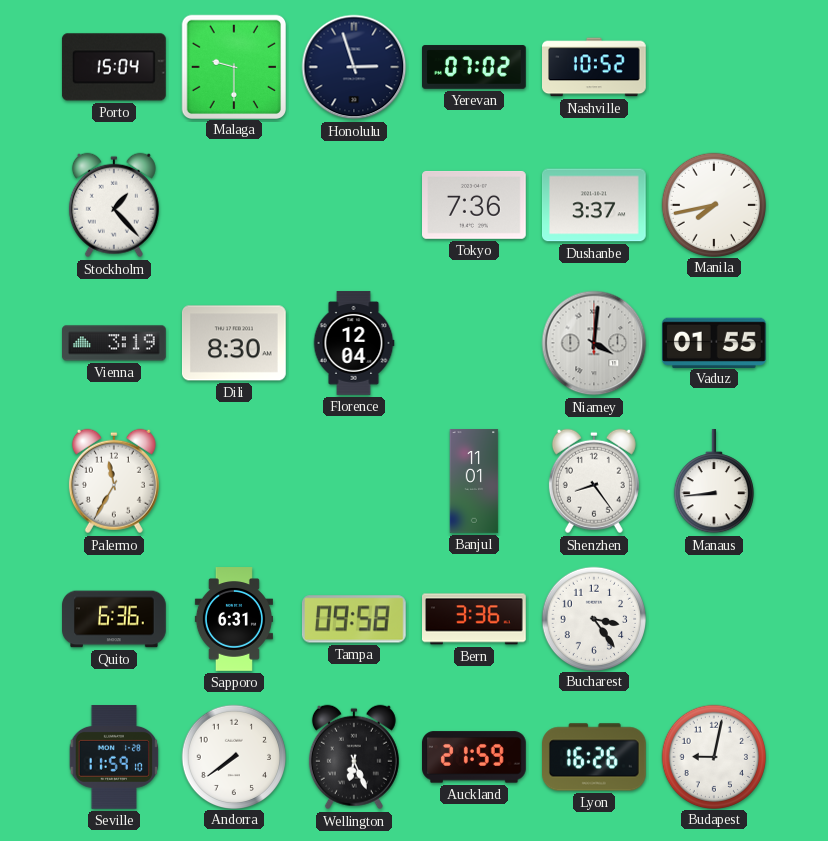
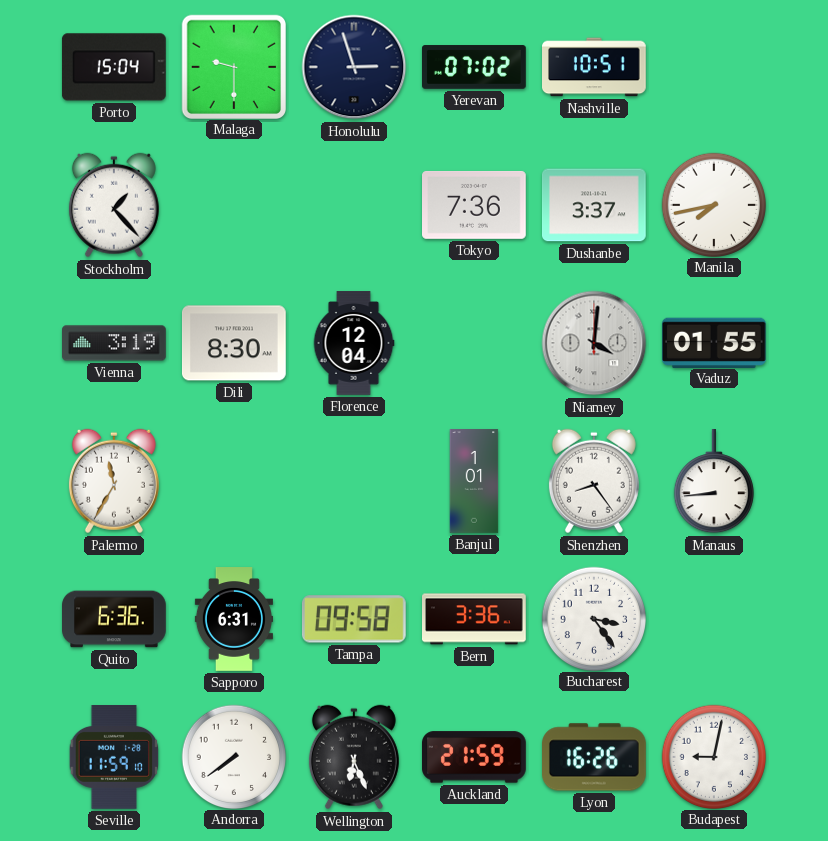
Nashville: 10:52 -> 10:51 (595, 67)
Banjul: 11:01 -> 1:01 (474, 481)
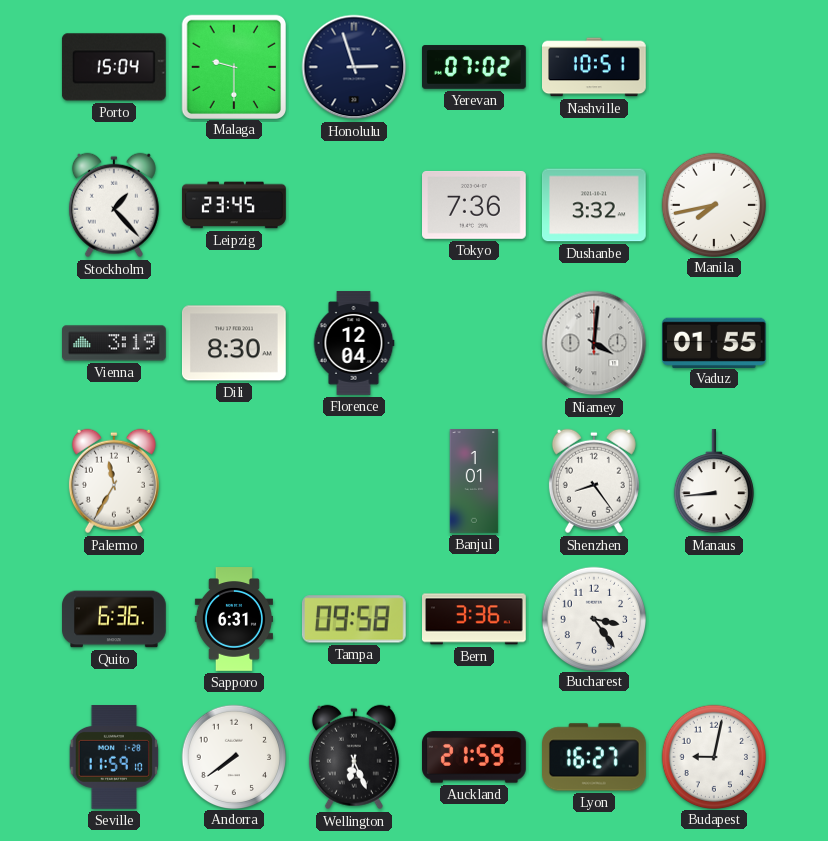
Leipzig: none -> 23:45 (234, 205)
Dushanbe: 3:37 -> 3:32 (595, 205)
Lyon: 16:26 -> 16:27 (595, 757)
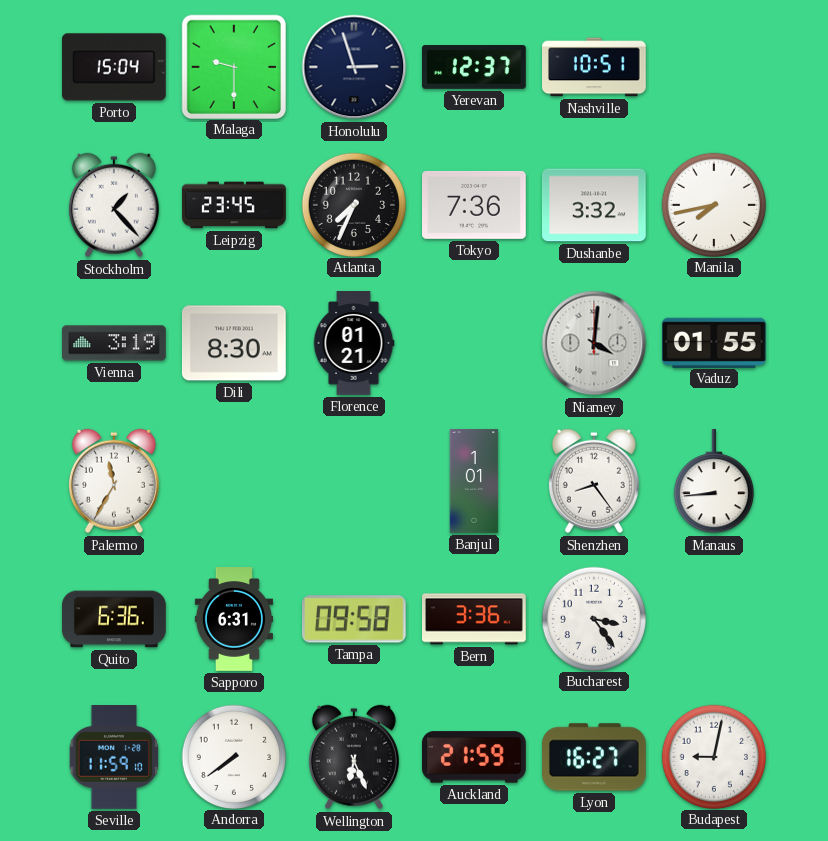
Yerevan: 07:02 -> 12:37 (475, 67)
Atlanta: none -> 7:34 (353, 204)
Florence: 12:04 -> 01:21 (354, 343)
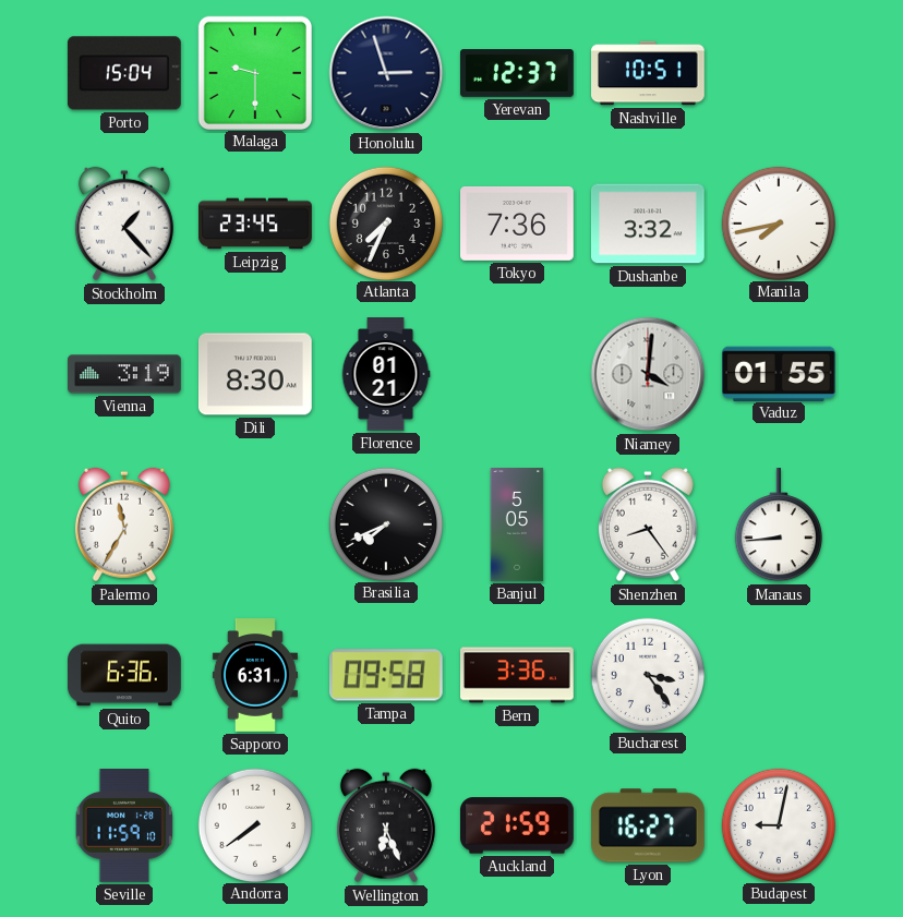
Brasilia: none -> 7:41 (385, 523)
Banjul: 1:01 -> 5:05 (517, 524)
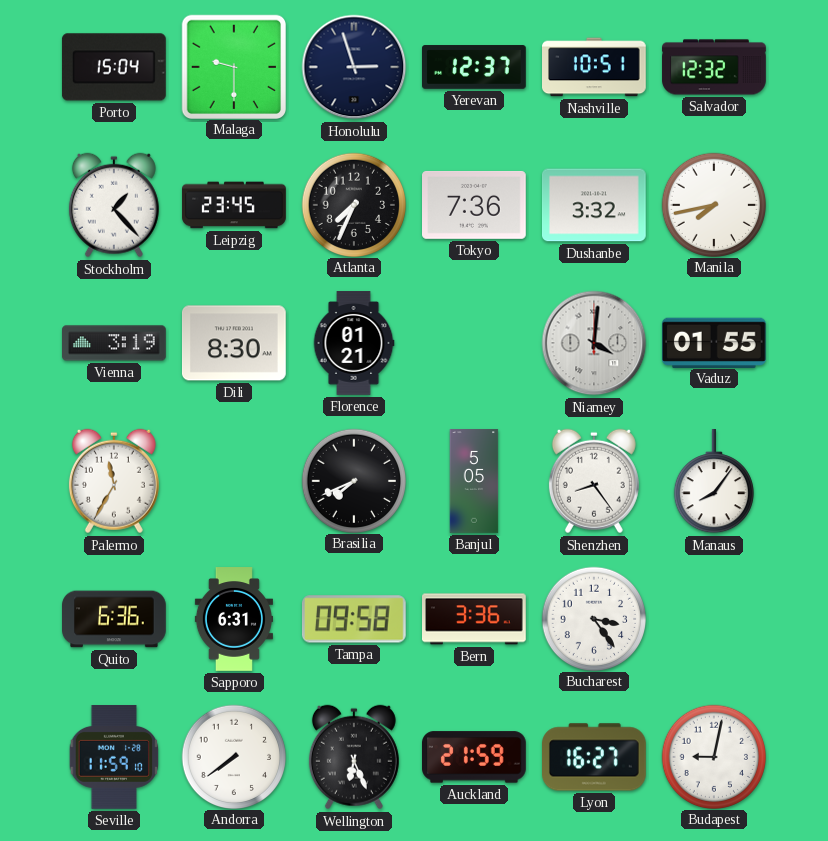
Salvador: none -> 12:32 (714, 67)
Manaus: 8:44 -> 8:06 (714, 482)
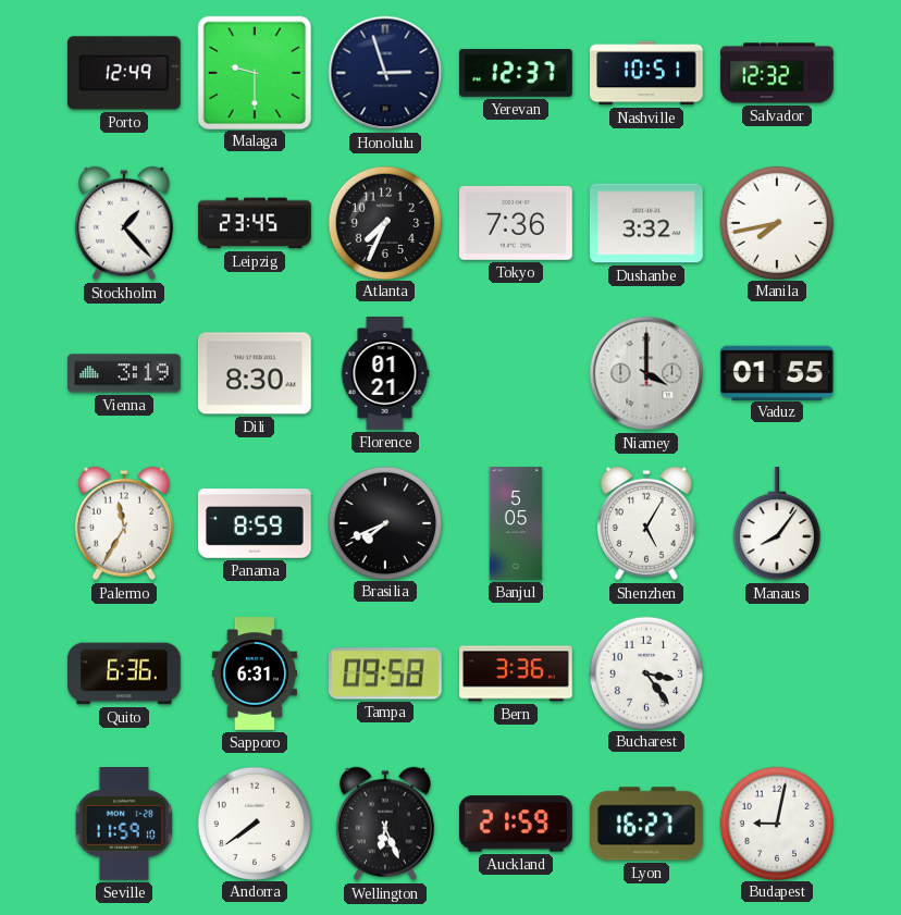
Porto: 15:04 -> 12:49 (124, 73)
Niamey: 4:01 -> 4:00 (646, 373)
Panama: none -> 8:59 (255, 523)
Shenzhen: 8:24 -> 5:05 (646, 523)
